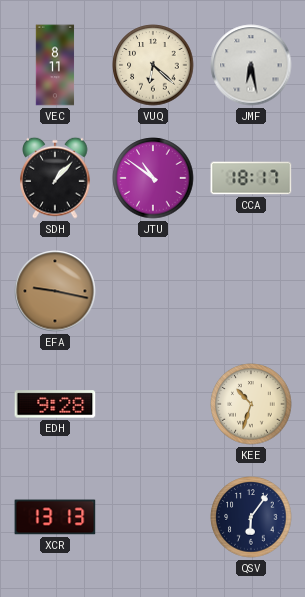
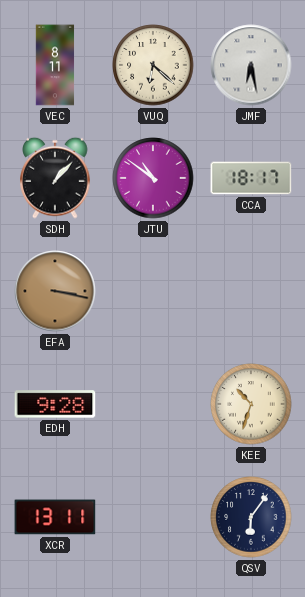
EFA: 9:17 -> 3:17 (55, 291)
XCR: 13:13 -> 13:11 (55, 517)
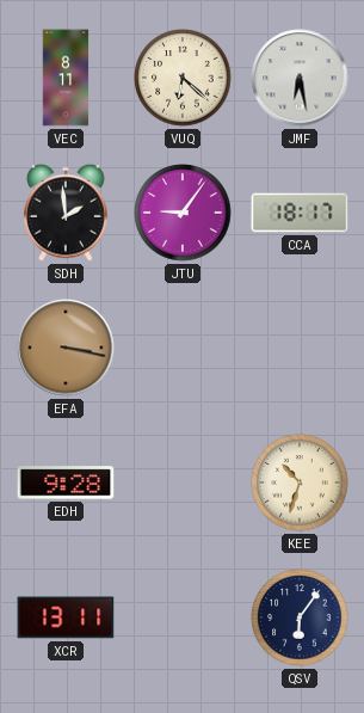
SDH: 1:07 -> 1:59 (66, 213)
JTU: 10:51 -> 9:06 (183, 213)
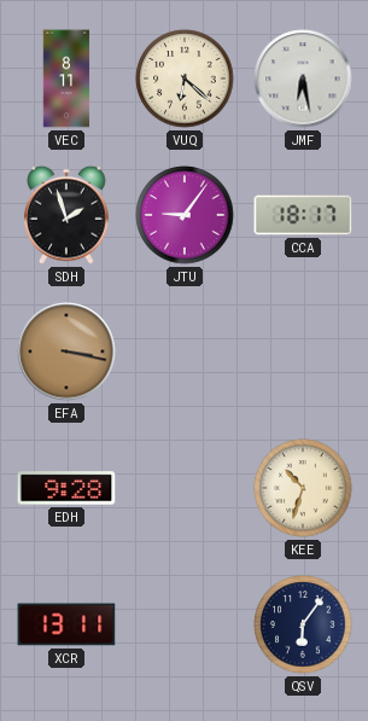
SDH: 1:59 -> 1:57 (66, 215)
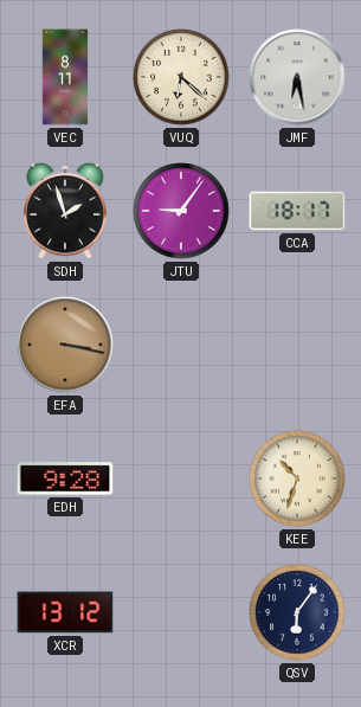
XCR: 13:11 -> 13:12 (65, 612)
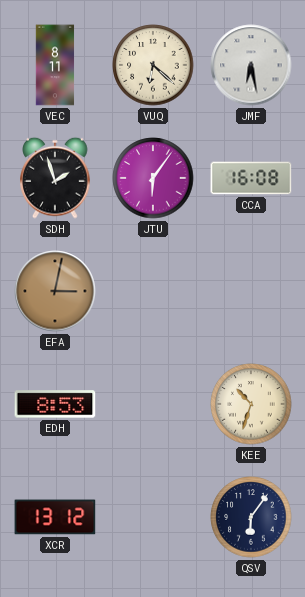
JTU: 9:06 -> 6:06 (153, 178)
CCA: 18:17 -> 16:08 (251, 178)
EFA: 3:17 -> 3:02 (55, 291)
EDH: 9:28 -> 8:53 (55, 404)
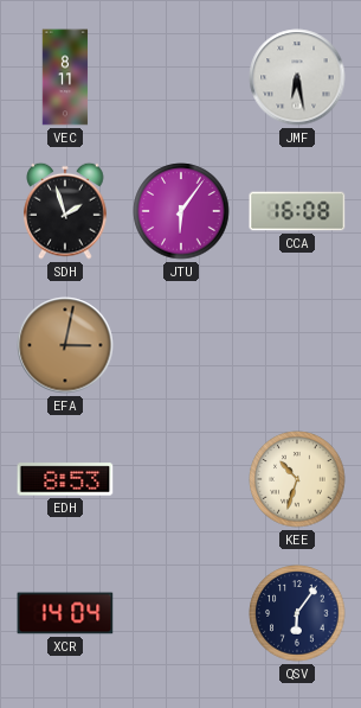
VUQ: 6:22 -> none (153, 65)
XCR: 13:12 -> 14:04 (65, 613)
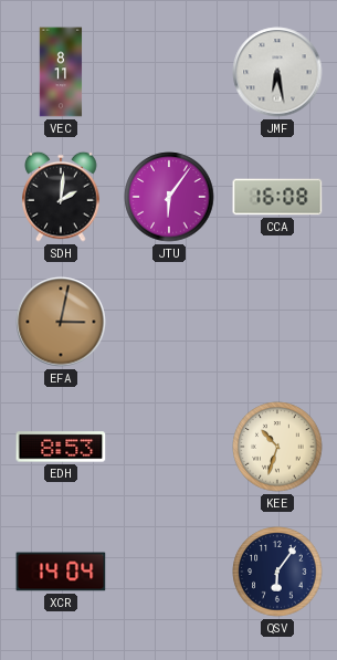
SDH: 1:57 -> 2:01 (61, 197)
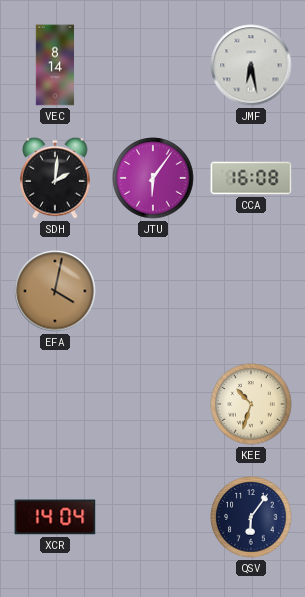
VEC: 8:11 -> 8:14 (55, 65)
EFA: 3:02 -> 4:02 (55, 291)
EDH: 8:53 -> none (61, 447)
